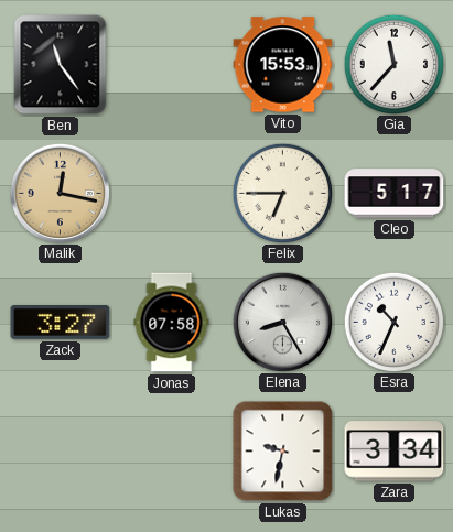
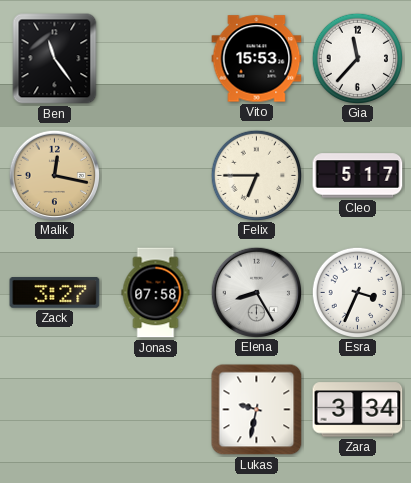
Esra: 10:34 -> 3:34 (357, 292)
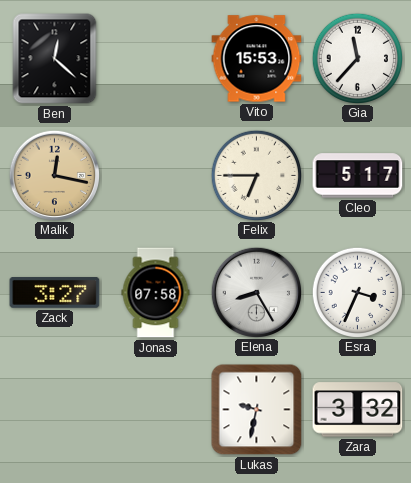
Ben: 11:24 -> 12:22 (55, 59)
Zara: 3:34 -> 3:32 (358, 410)
